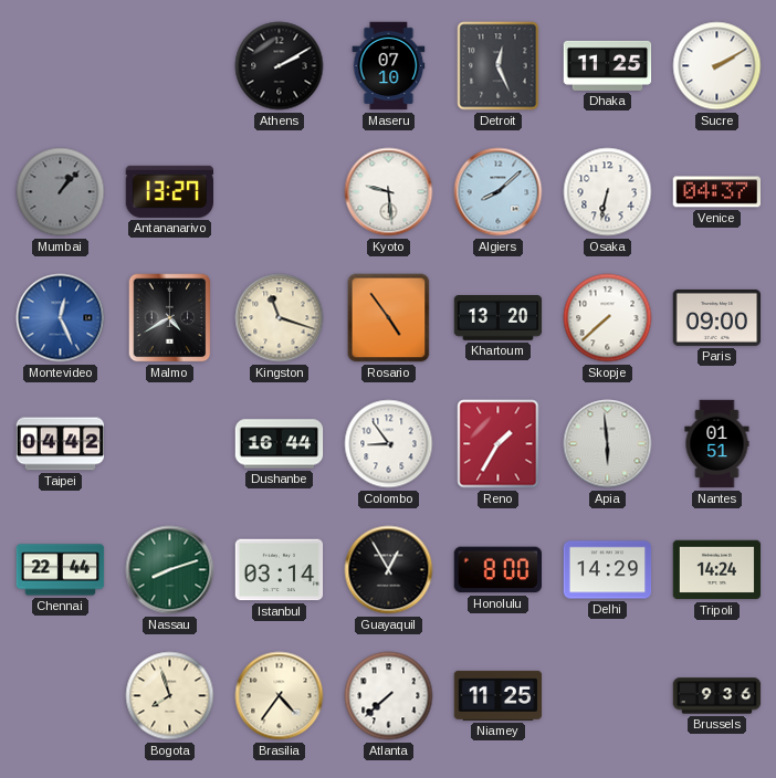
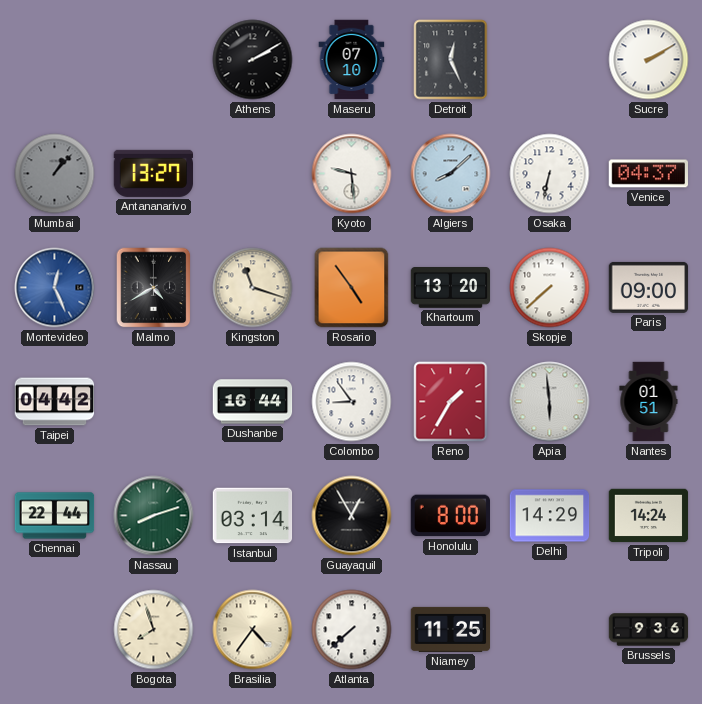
Dhaka: 11:25 -> none (608, 65)
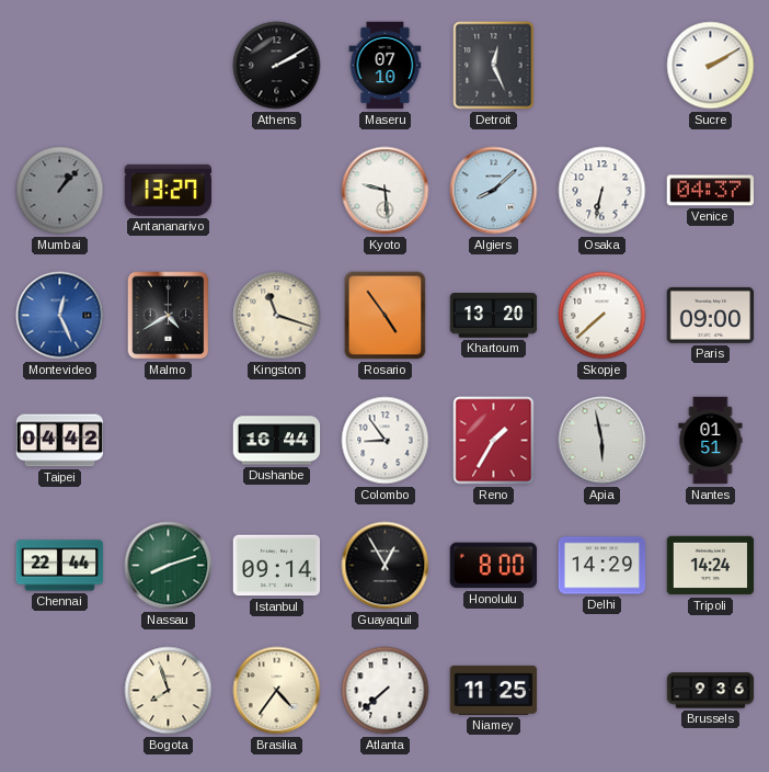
Apia: 5:59 -> 5:58 (602, 441)
Istanbul: 03:14 -> 09:14 (277, 566)
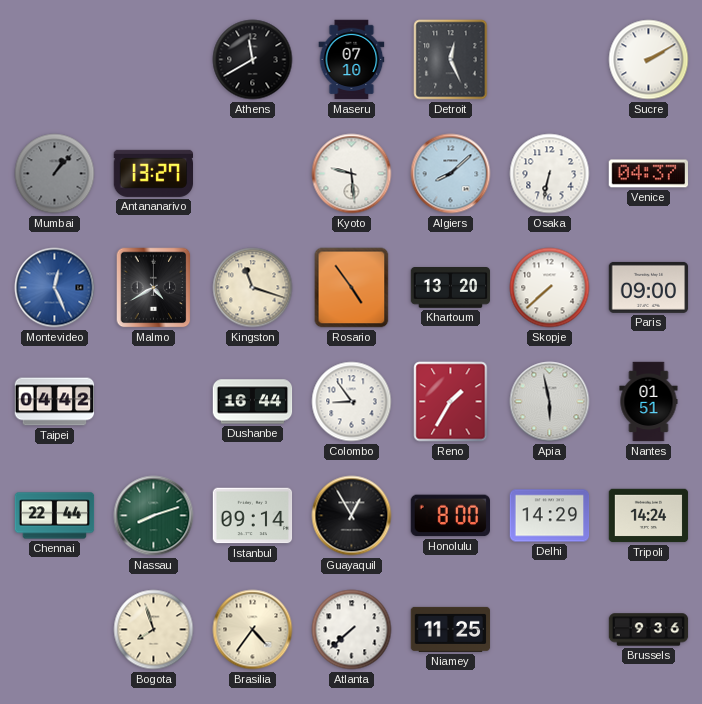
Athens: 2:10 -> 11:40 (253, 60)
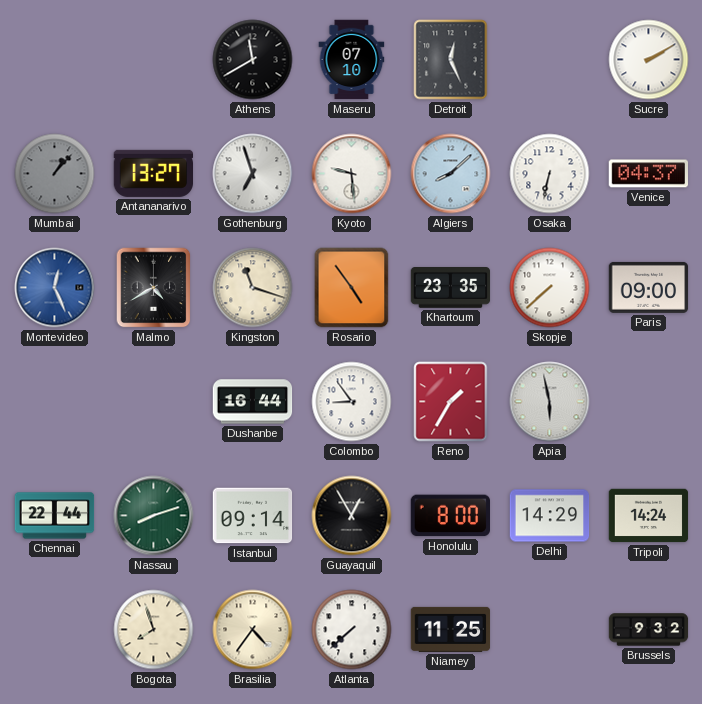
Gothenburg: none -> 6:57 (253, 174)
Khartoum: 13:20 -> 23:35 (451, 288)
Taipei: 04:42 -> none (55, 402)
Nantes: 01:51 -> none (649, 402)
Brussels: 9:36 -> 9:32 (649, 630)
